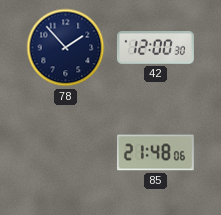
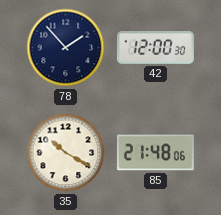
35: none -> 10:20 (66, 153)
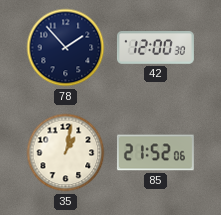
35: 10:20 -> 1:02 (66, 153)
85: 21:48 -> 21:52 (155, 153)
